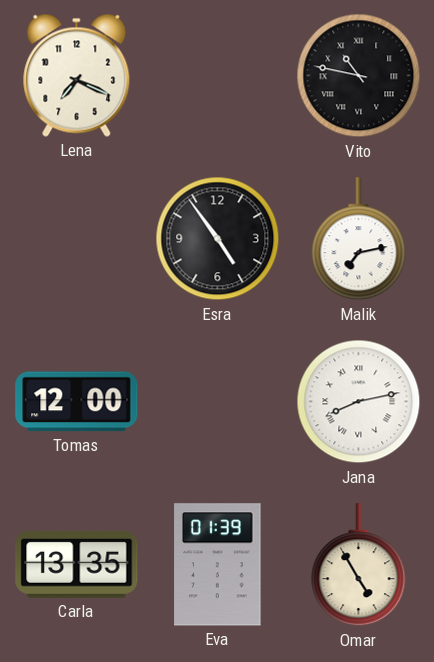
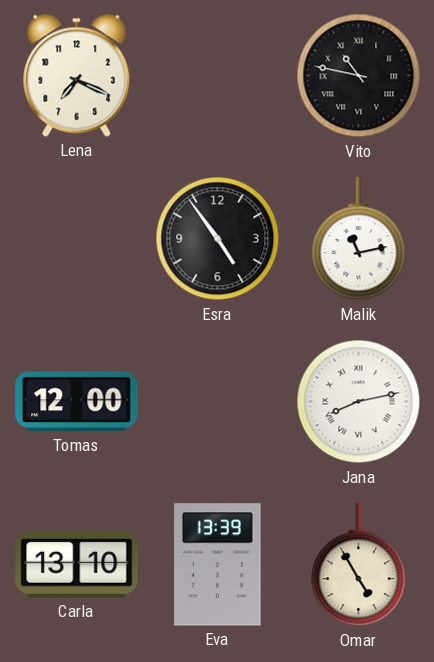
Malik: 7:13 -> 11:13 (359, 239)
Carla: 13:35 -> 13:10 (77, 564)
Eva: 01:39 -> 13:39 (218, 565)
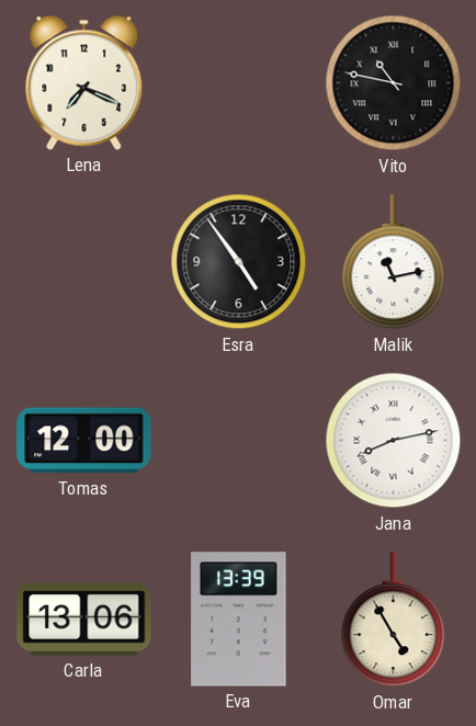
Carla: 13:10 -> 13:06 (84, 619)
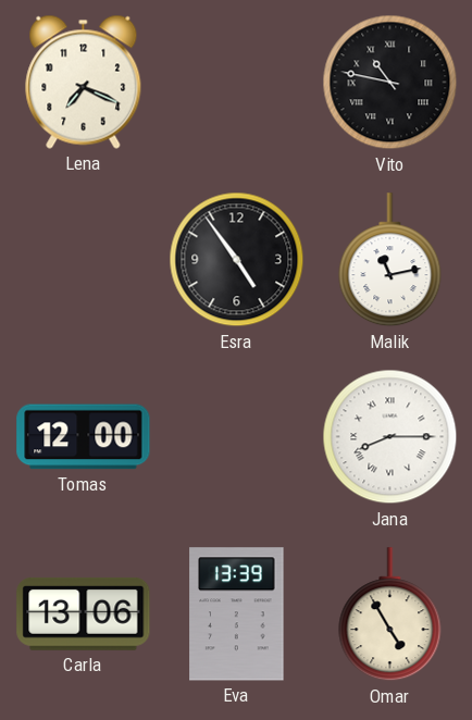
Jana: 8:13 -> 8:15 (390, 437)
